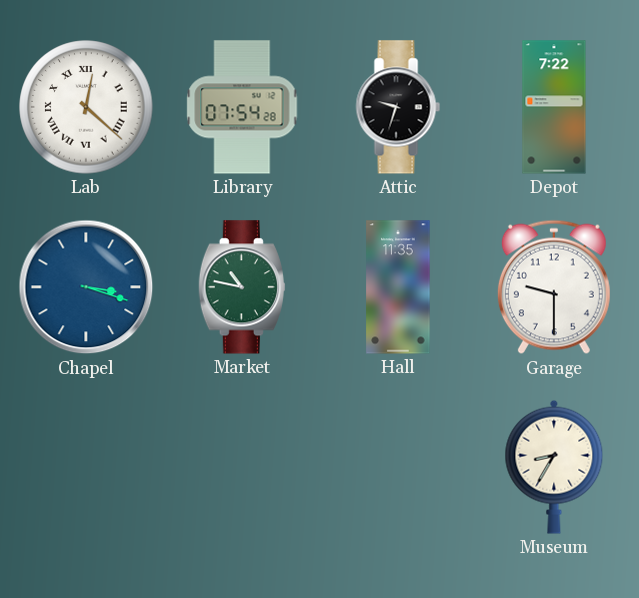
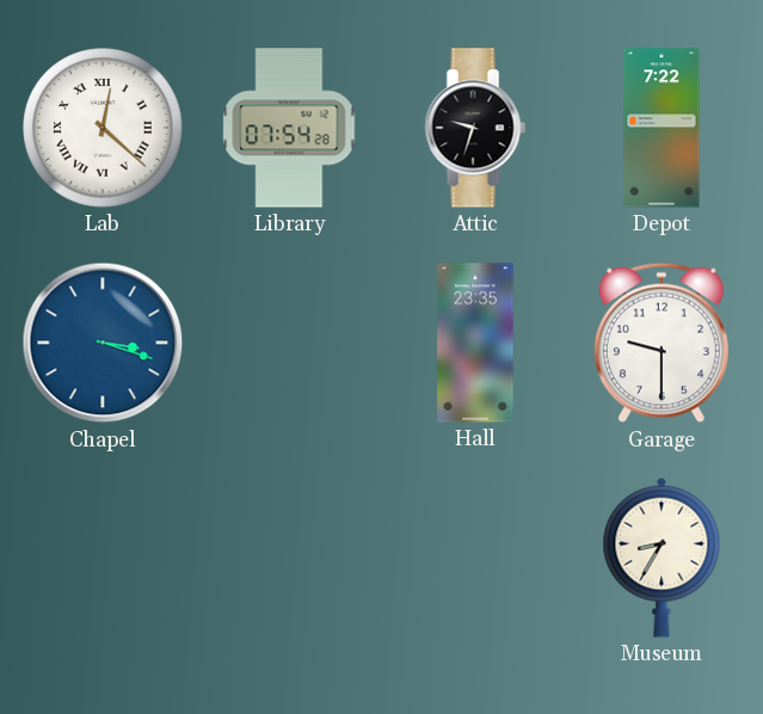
Market: 10:47 -> none (242, 287)
Hall: 11:35 -> 23:35 (475, 343)
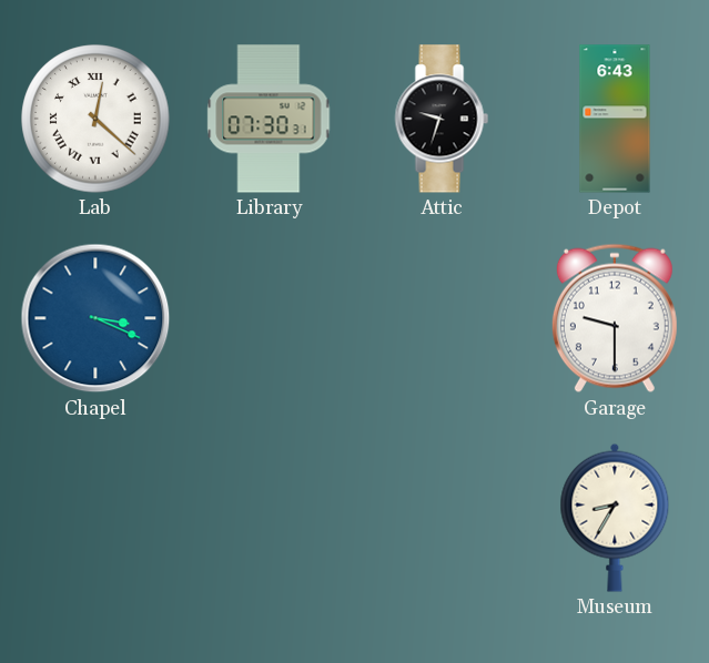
Library: 07:54 -> 07:30 (269, 119)
Depot: 7:22 -> 6:43 (615, 119)
Chapel: 3:18 -> 3:19 (95, 318)
Hall: 23:35 -> none (475, 343)
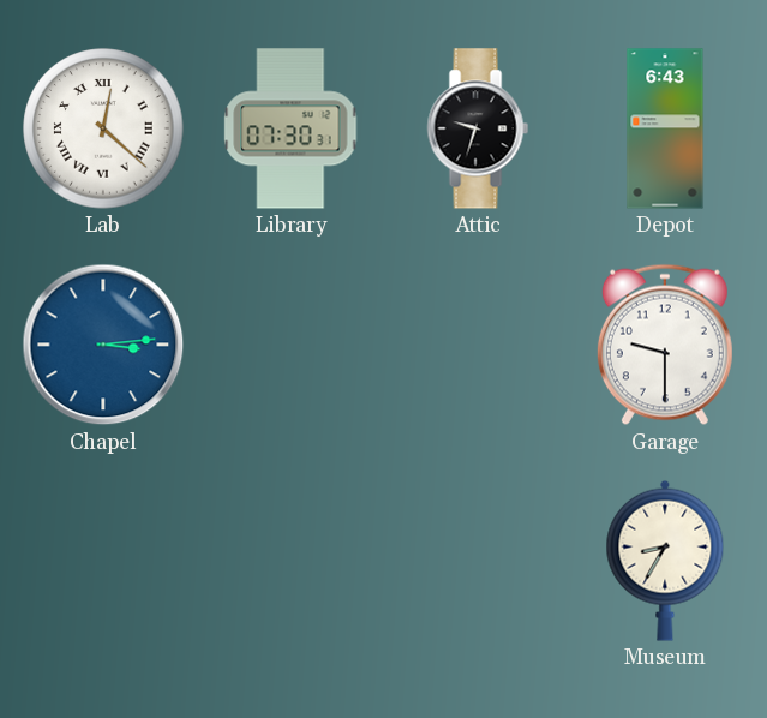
Chapel: 3:19 -> 3:14 (103, 345)
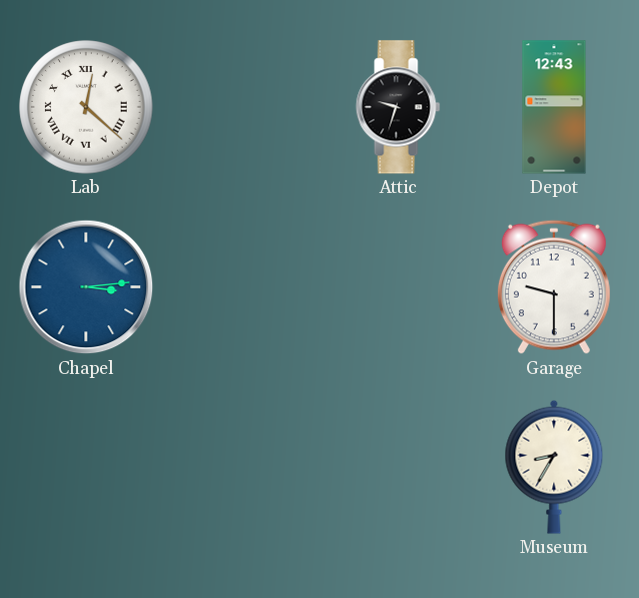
Library: 07:30 -> none (290, 128)
Depot: 6:43 -> 12:43 (554, 107)
